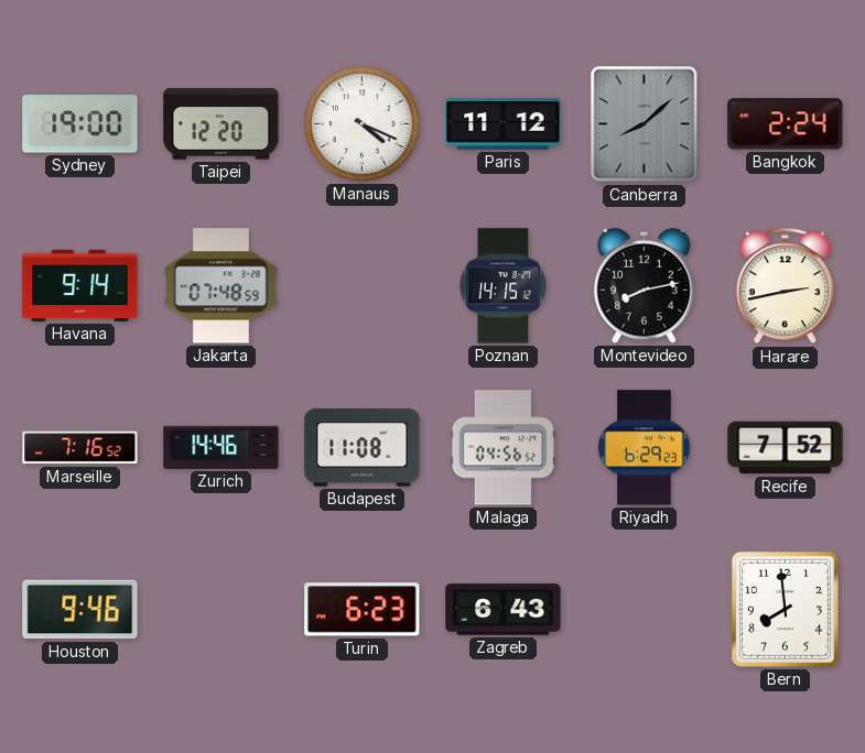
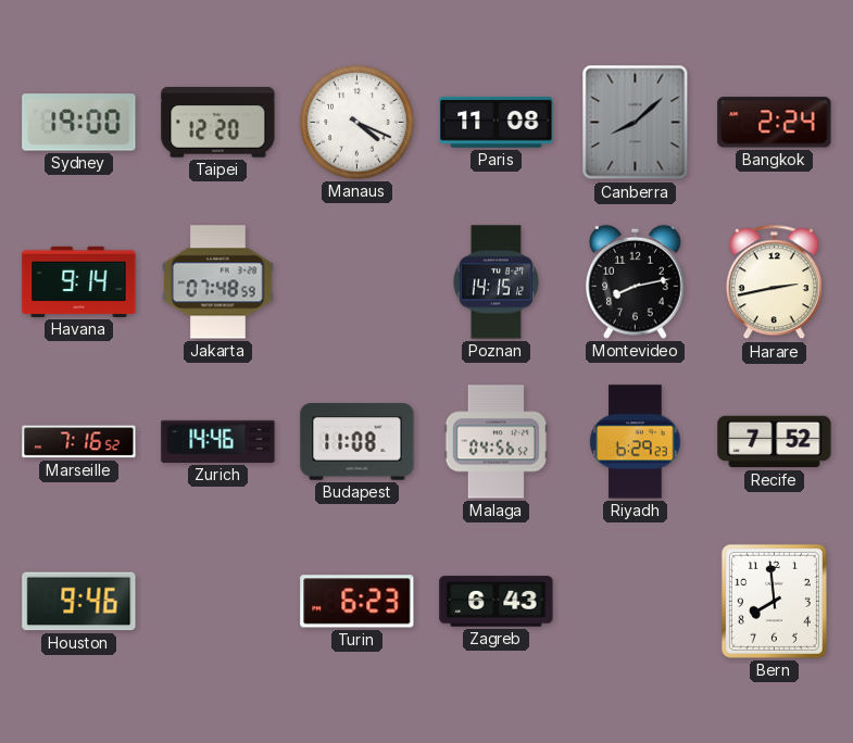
Paris: 11:12 -> 11:08 (497, 122)
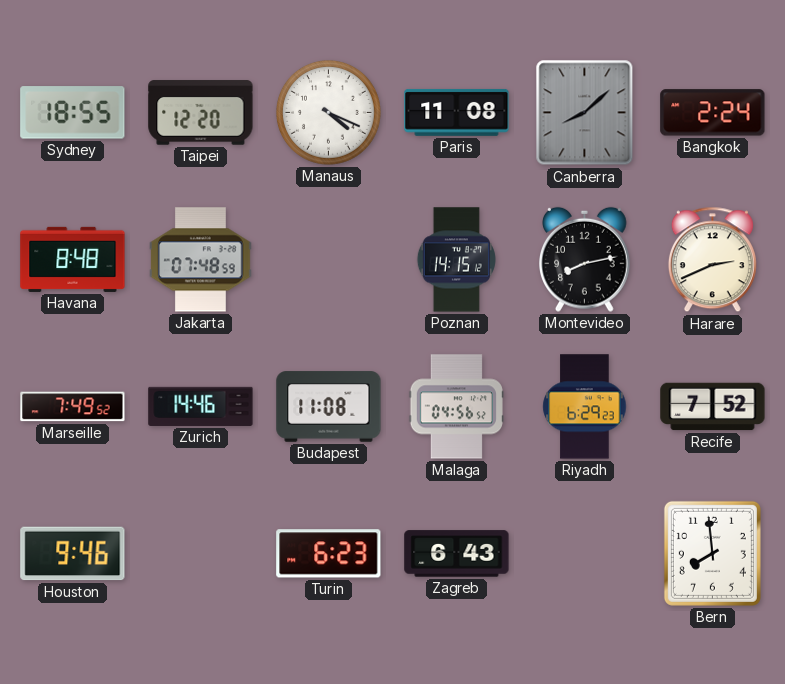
Sydney: 19:00 -> 18:55 (73, 113)
Havana: 9:14 -> 8:48 (73, 259)
Harare: 2:43 -> 2:41 (712, 260)
Marseille: 7:16 -> 7:49 (73, 407)
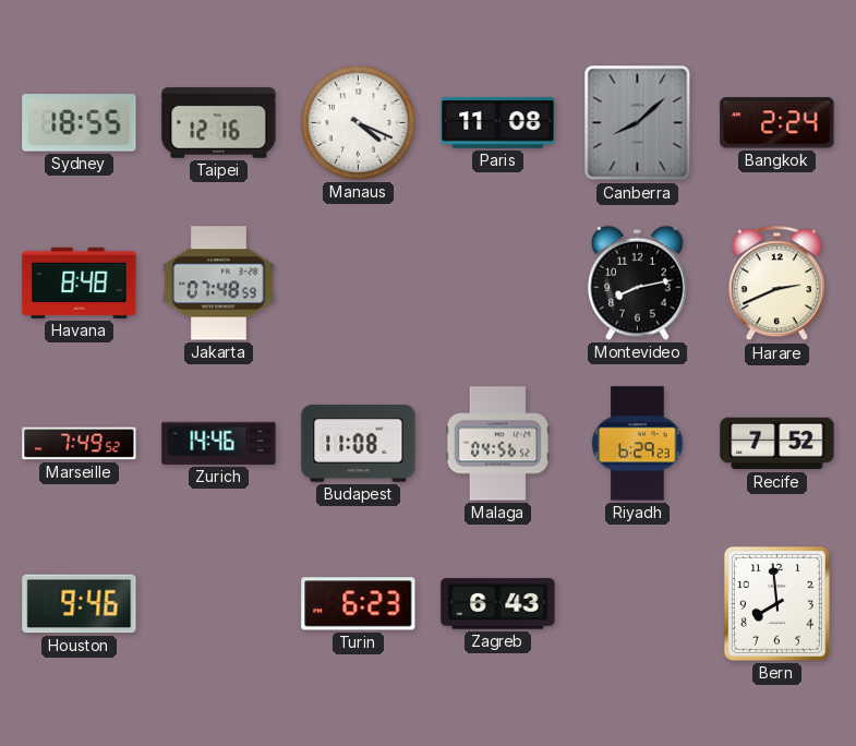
Taipei: 12:20 -> 12:16 (219, 123)
Poznan: 14:15 -> none (456, 260)
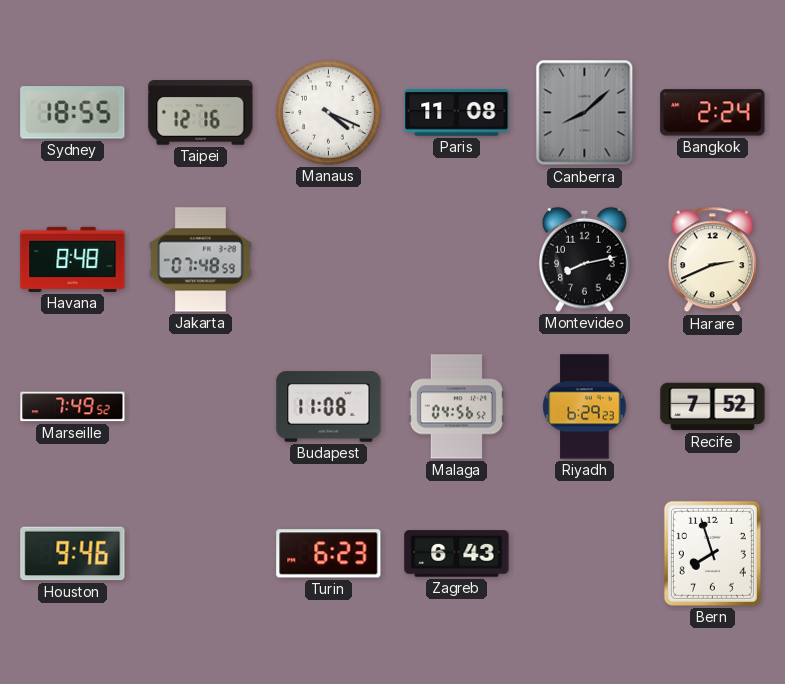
Zurich: 14:46 -> none (219, 443)
Bern: 7:59 -> 7:57 (712, 553)
